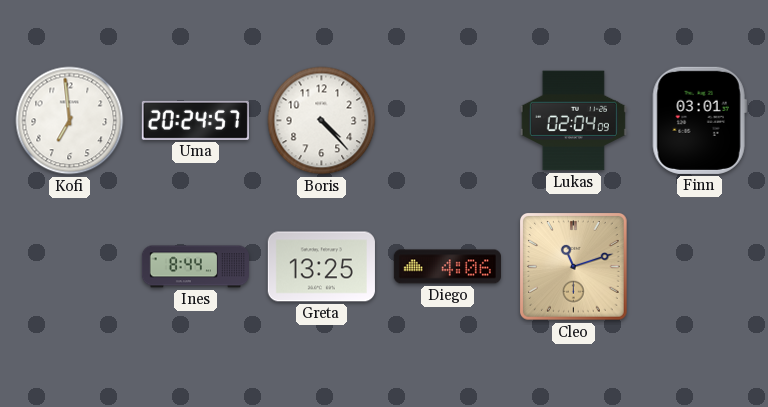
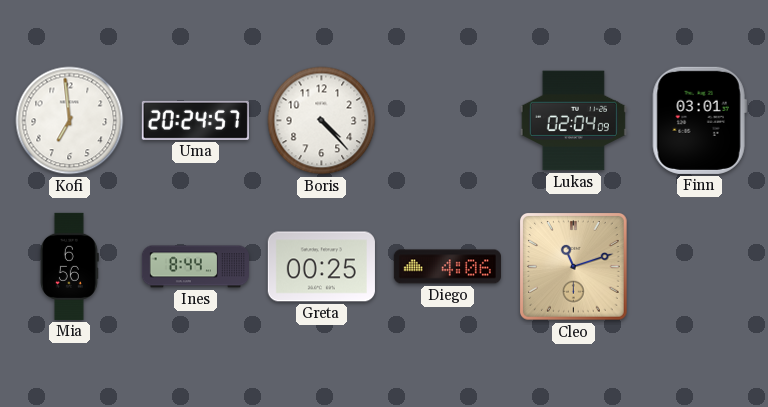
Mia: none -> 6:56 (70, 266)
Greta: 13:25 -> 00:25 (321, 267)
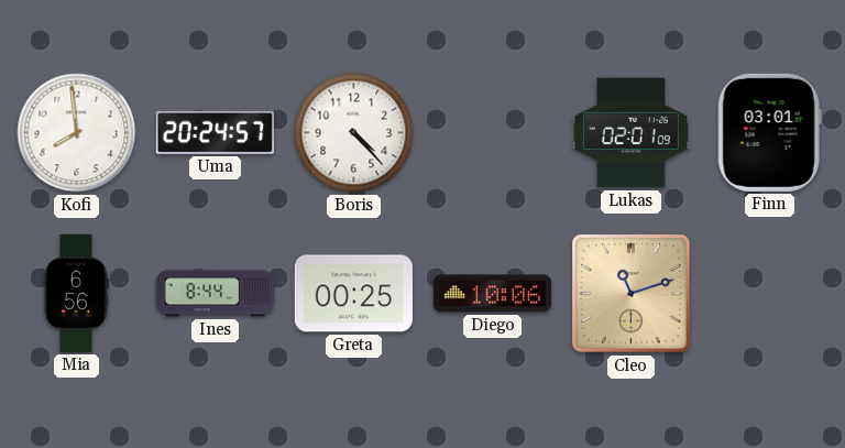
Kofi: 6:59 -> 7:59 (77, 133)
Lukas: 02:04 -> 02:01 (630, 133)
Diego: 4:06 -> 10:06 (492, 294)
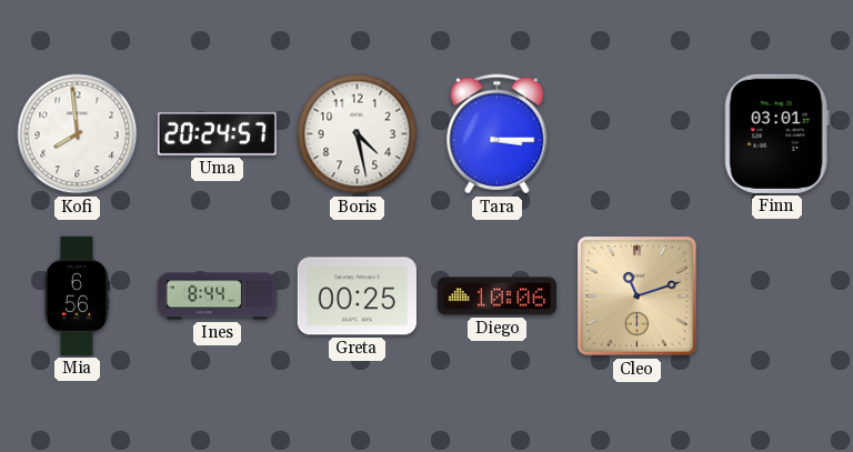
Boris: 4:23 -> 4:28 (358, 134)
Tara: none -> 3:15 (498, 134)
Lukas: 02:01 -> none (630, 133)
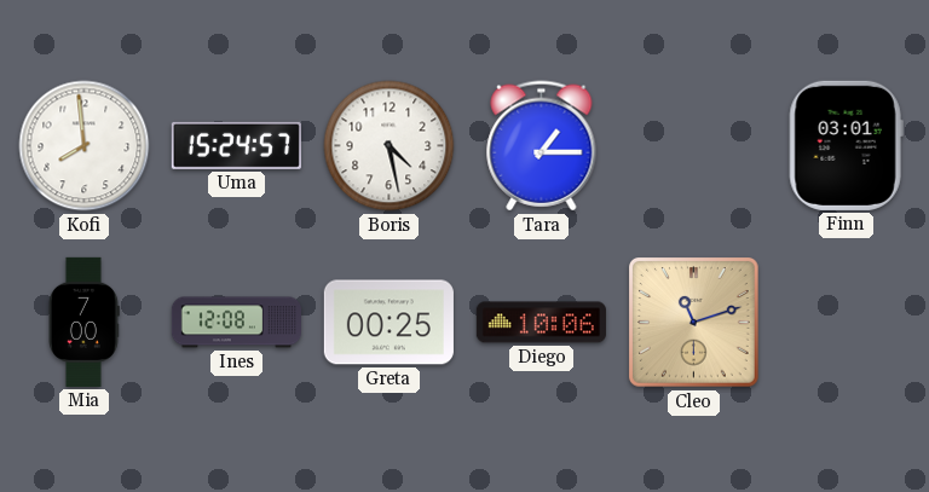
Uma: 20:24 -> 15:24 (236, 145)
Tara: 3:15 -> 1:15 (542, 146)
Mia: 6:56 -> 7:00 (85, 322)
Ines: 8:44 -> 12:08 (236, 323)
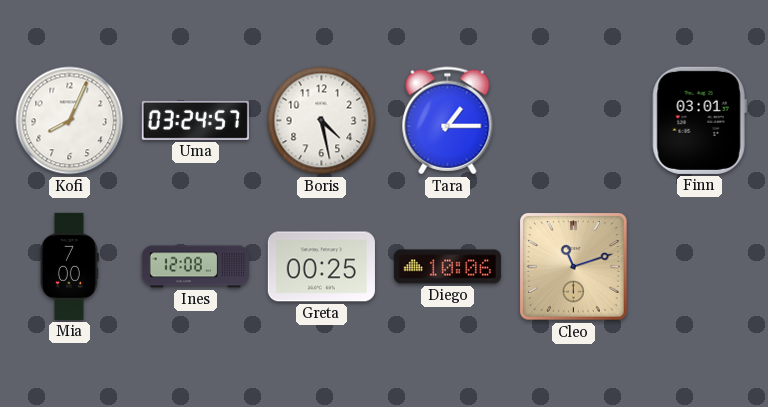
Kofi: 7:59 -> 8:04 (70, 121)
Uma: 15:24 -> 03:24 (195, 120)
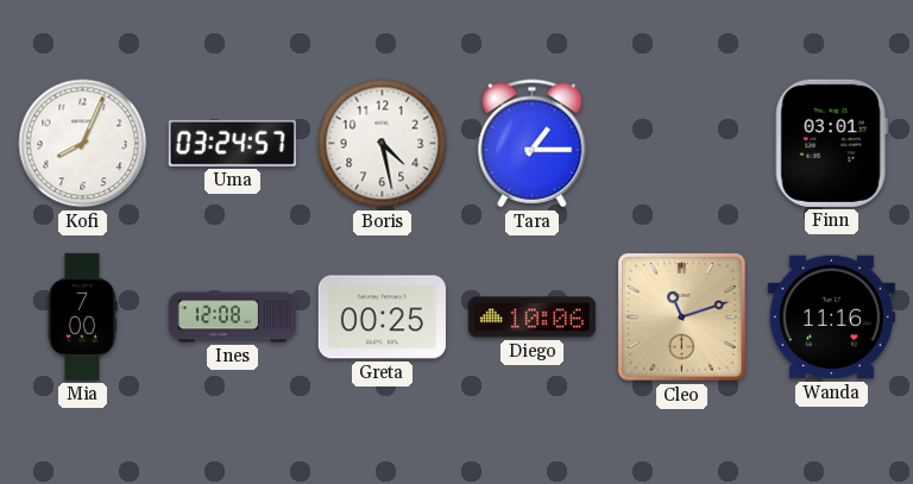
Wanda: none -> 11:16 (831, 318)
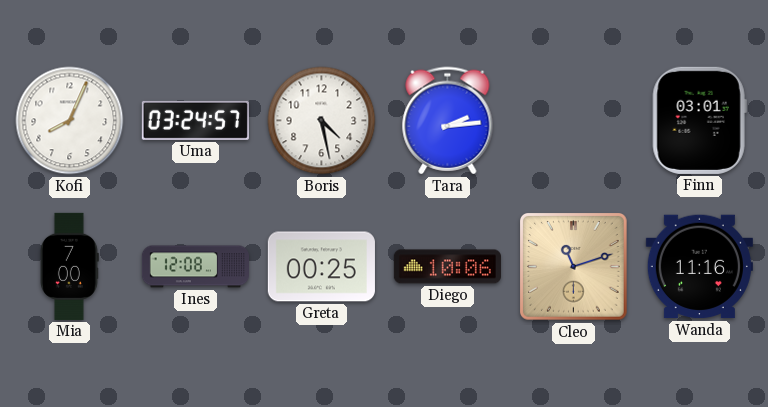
Tara: 1:15 -> 2:14 (448, 121)
